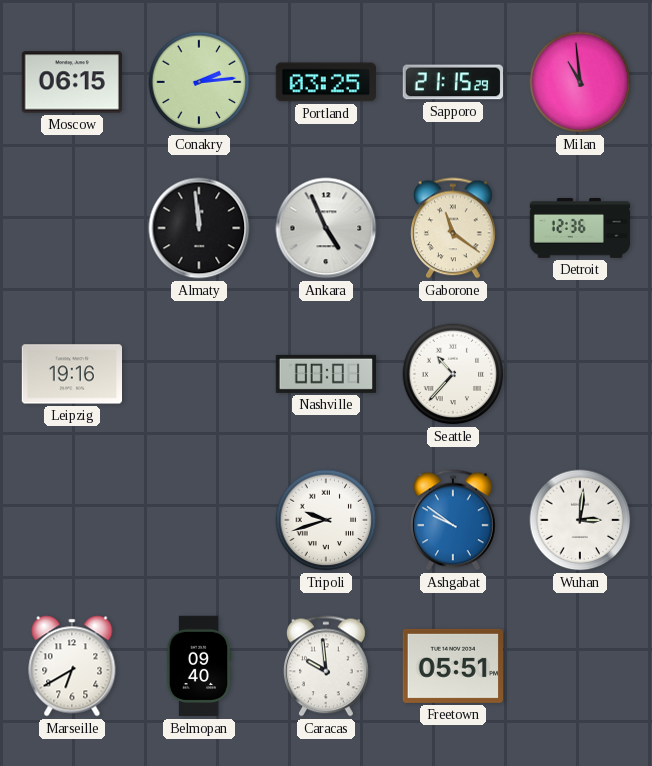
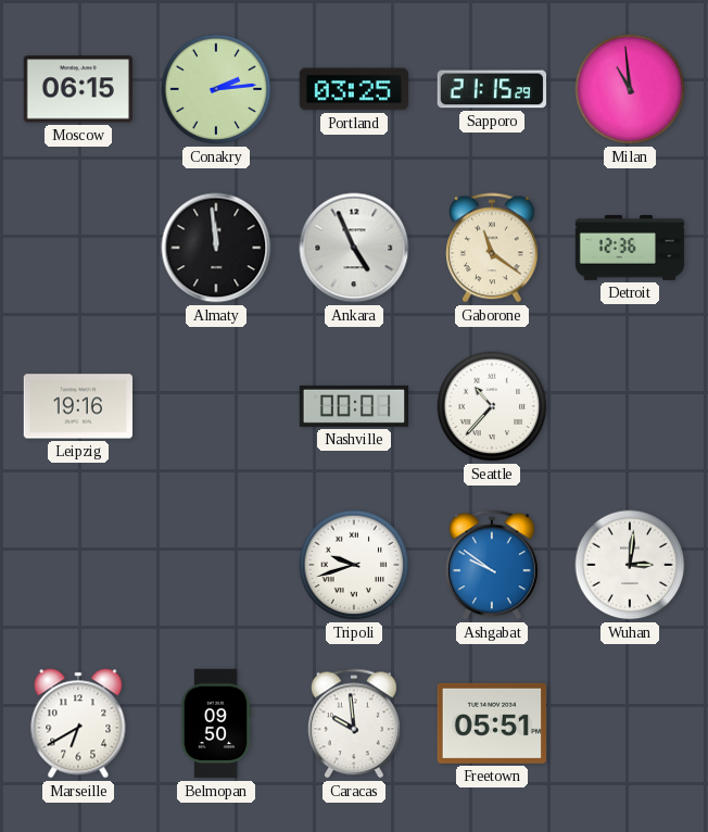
Belmopan: 09:40 -> 09:50 (216, 723)
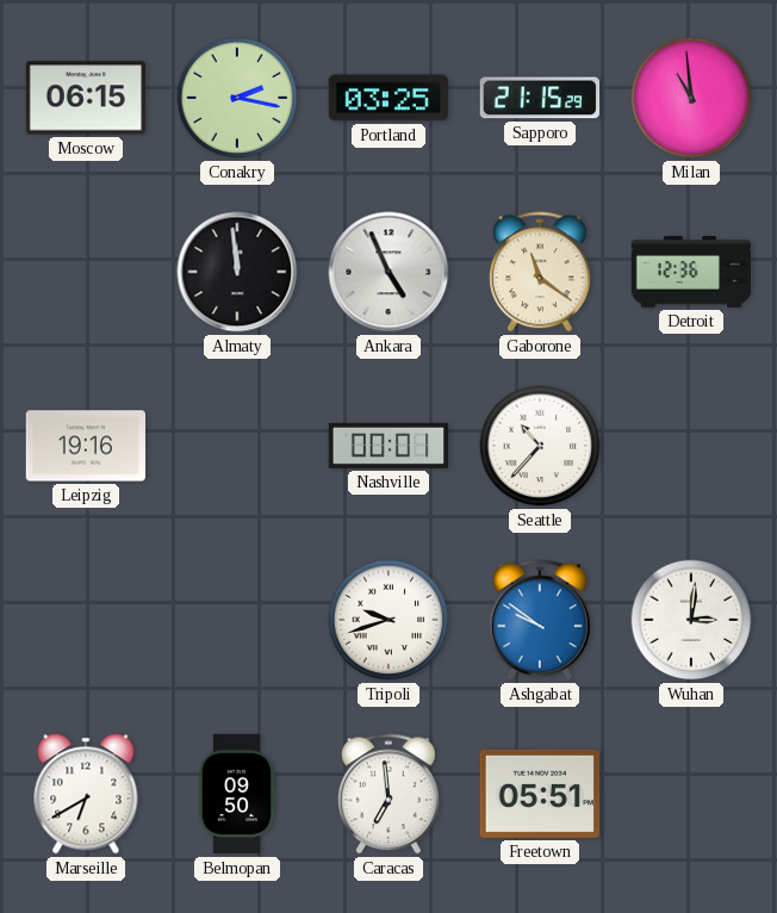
Conakry: 2:14 -> 2:17 (237, 98)
Caracas: 9:59 -> 6:59 (390, 794)
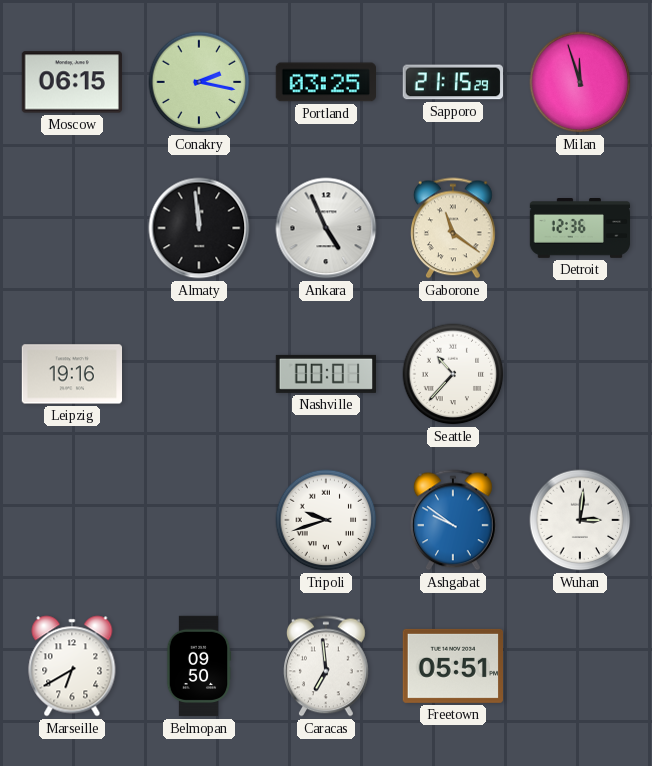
Milan: 10:59 -> 11:57 (580, 82)
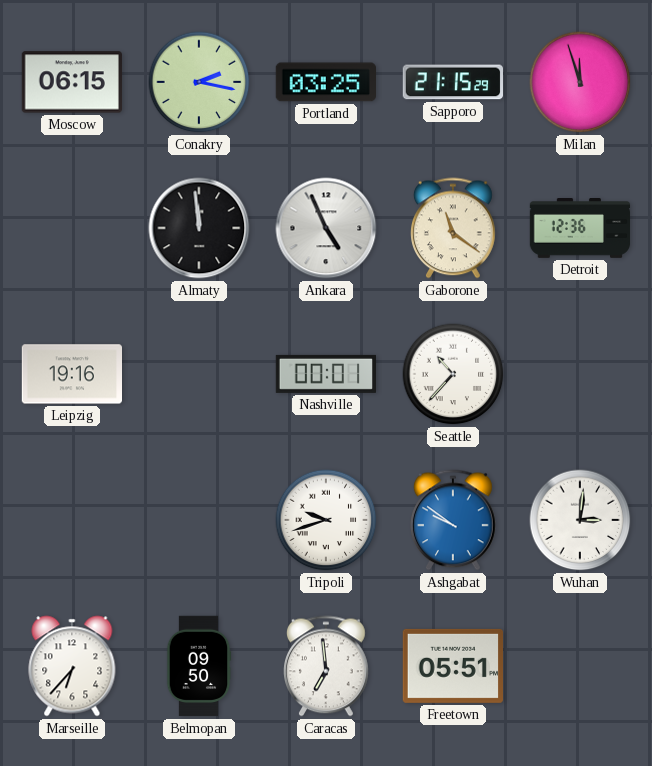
Marseille: 6:40 -> 6:37 (72, 666)
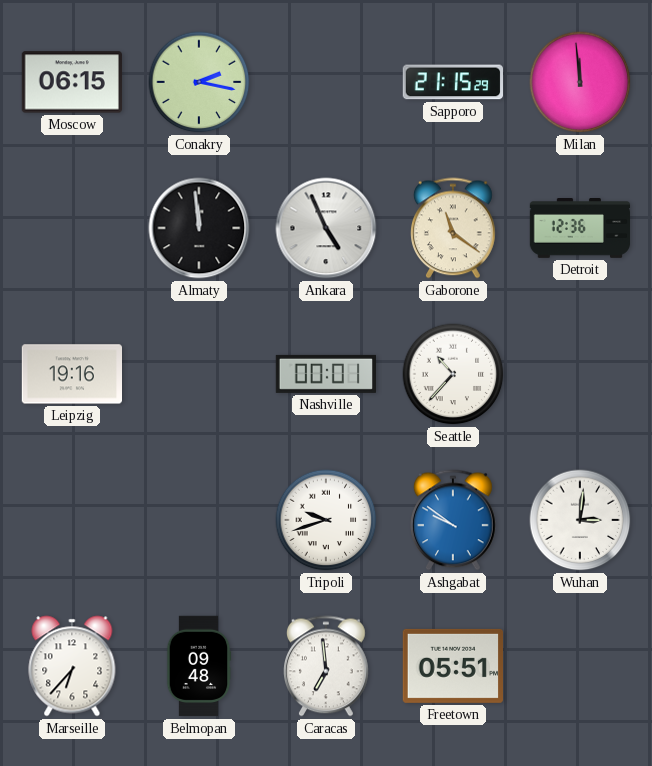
Portland: 03:25 -> none (325, 82)
Milan: 11:57 -> 11:59 (580, 82)
Belmopan: 09:50 -> 09:48 (199, 666)
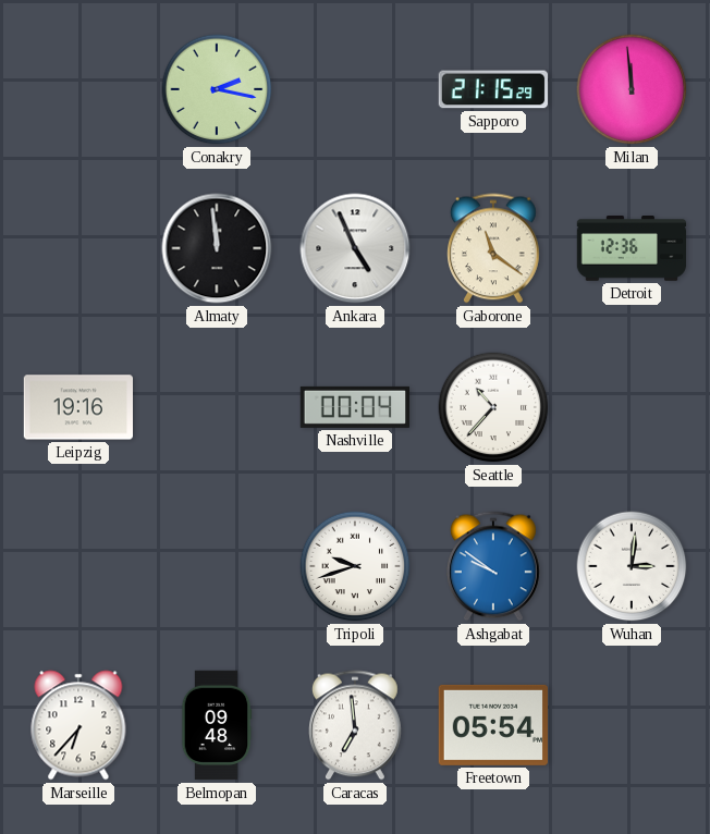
Moscow: 06:15 -> none (72, 82)
Nashville: 00:01 -> 00:04 (354, 407)
Freetown: 05:51 -> 05:54 (492, 725)
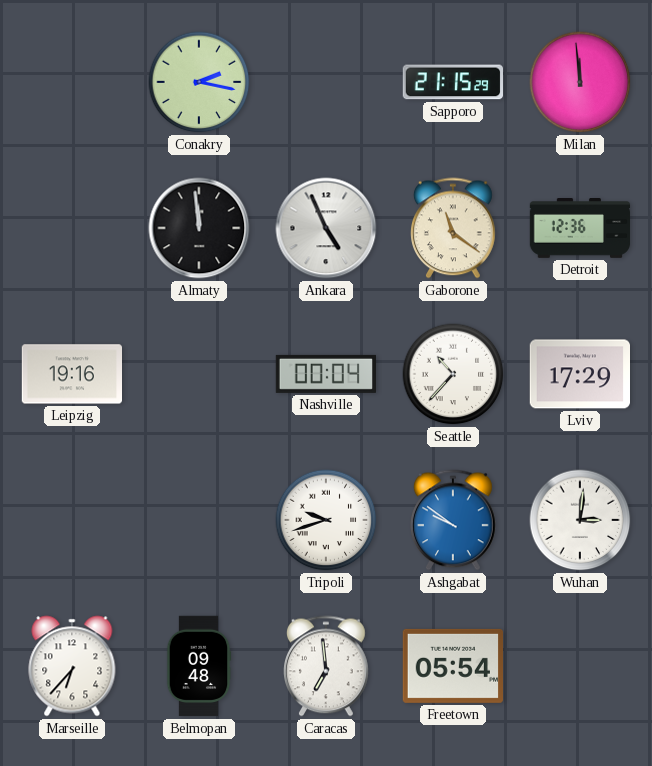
Lviv: none -> 17:29 (579, 374)
